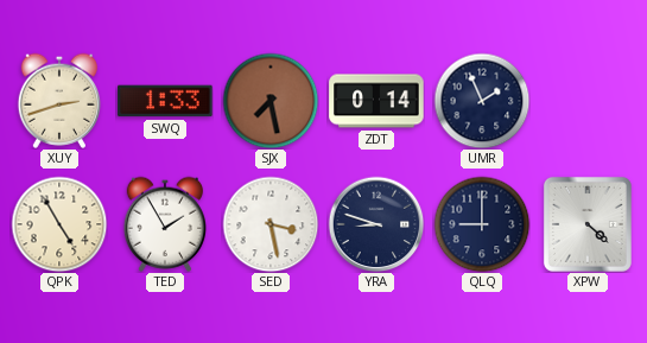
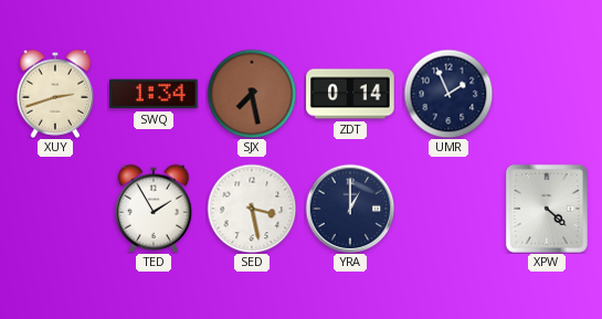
SWQ: 1:33 -> 1:34 (154, 94)
QPK: 4:55 -> none (59, 224)
YRA: 8:48 -> 1:00 (350, 209)
QLQ: 9:00 -> none (482, 224)
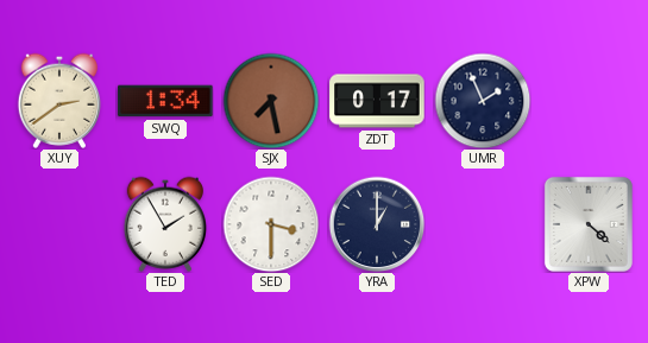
XUY: 2:42 -> 2:39 (58, 101)
ZDT: 0:14 -> 0:17 (377, 101)
SED: 3:28 -> 3:30 (271, 224)
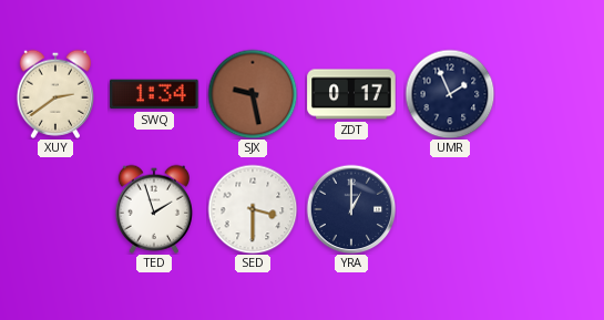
SJX: 7:28 -> 9:28 (253, 94)
TED: 1:55 -> 1:57 (153, 209)
XPW: 4:22 -> none (589, 224)
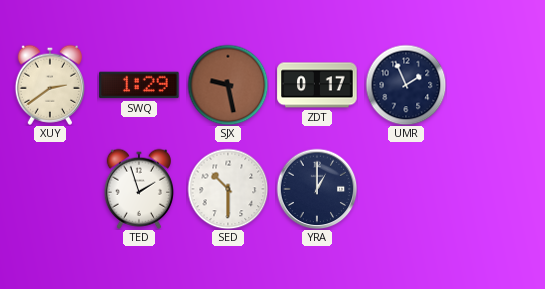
SWQ: 1:34 -> 1:29 (139, 85)
SED: 3:30 -> 10:30 (228, 189)
